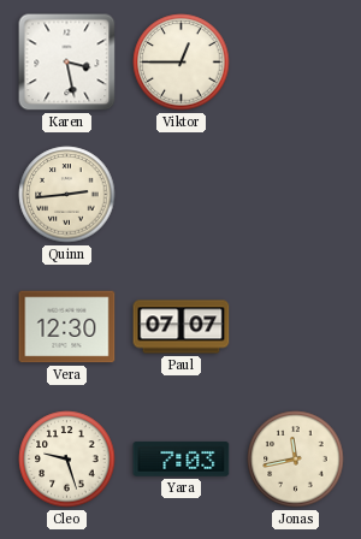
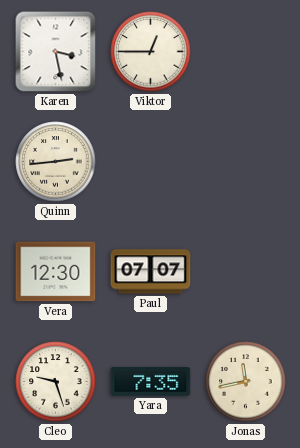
Yara: 7:03 -> 7:35 (151, 382)
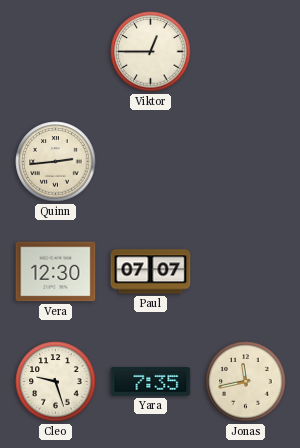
Karen: 3:28 -> none (56, 52)
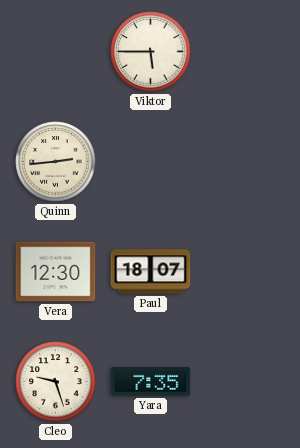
Viktor: 12:45 -> 5:45 (151, 52)
Paul: 07:07 -> 18:07 (151, 272)
Jonas: 11:43 -> none (246, 382)
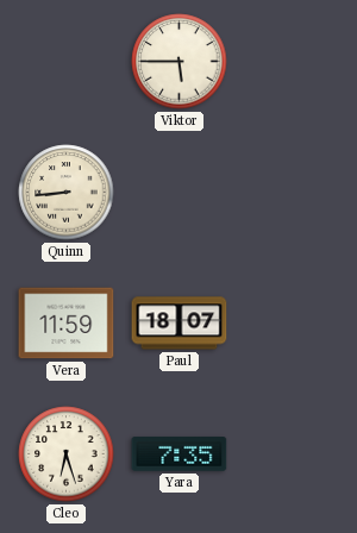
Quinn: 2:44 -> 8:44 (67, 193)
Vera: 12:30 -> 11:59 (67, 324)
Cleo: 9:27 -> 6:27 (67, 454)
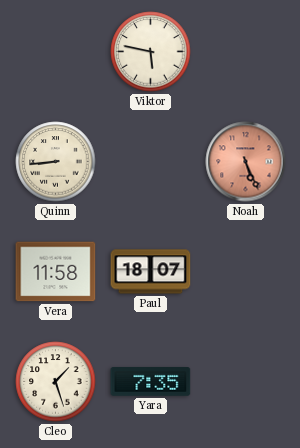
Viktor: 5:45 -> 5:47 (151, 52)
Noah: none -> 5:26 (246, 162)
Vera: 11:59 -> 11:58 (56, 272)
Cleo: 6:27 -> 1:27 (56, 382)
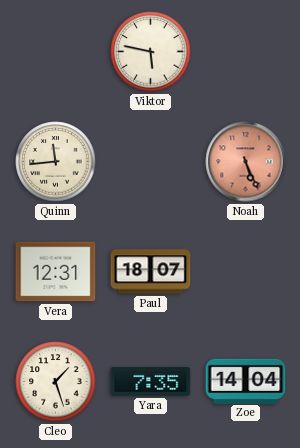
Quinn: 8:44 -> 11:44 (56, 162)
Vera: 11:58 -> 12:31 (56, 272)
Zoe: none -> 14:04 (246, 381)
